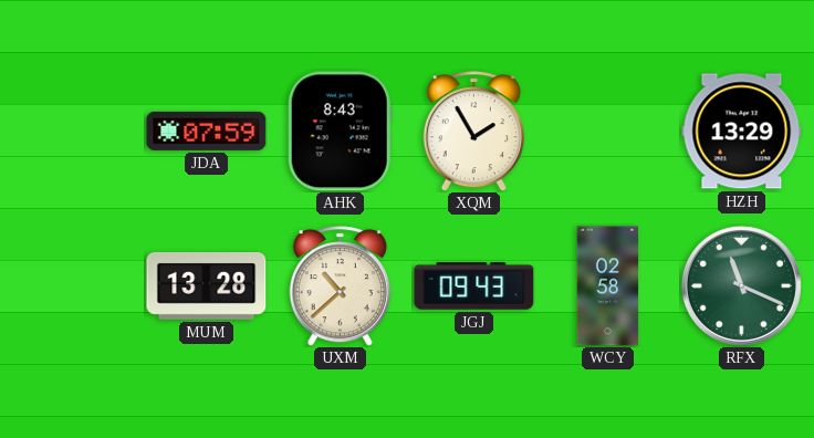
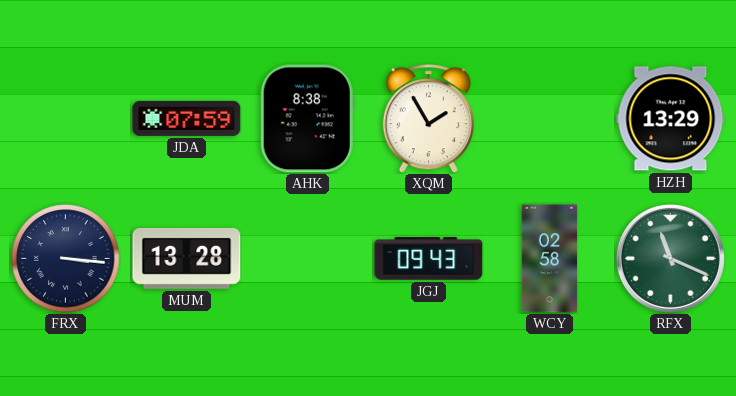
AHK: 8:43 -> 8:38 (307, 119)
FRX: none -> 3:16 (66, 259)
UXM: 10:38 -> none (340, 286)
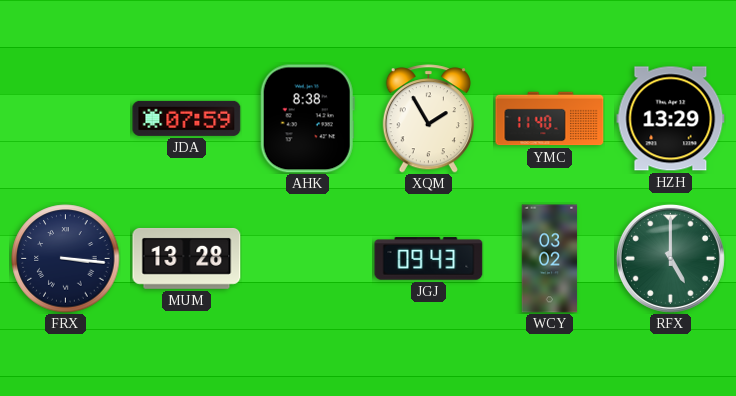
YMC: none -> 11:40 (550, 119)
WCY: 02:58 -> 03:02 (550, 259)
RFX: 11:19 -> 5:00 (670, 258)
